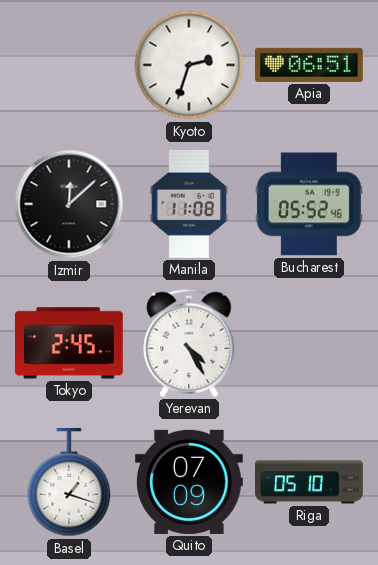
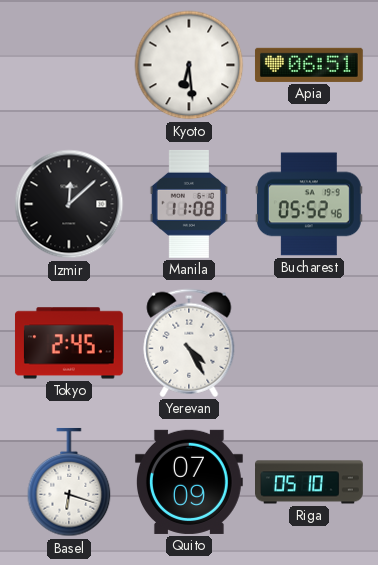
Kyoto: 2:33 -> 6:29 (189, 65)
Basel: 1:18 -> 6:18 (69, 482)
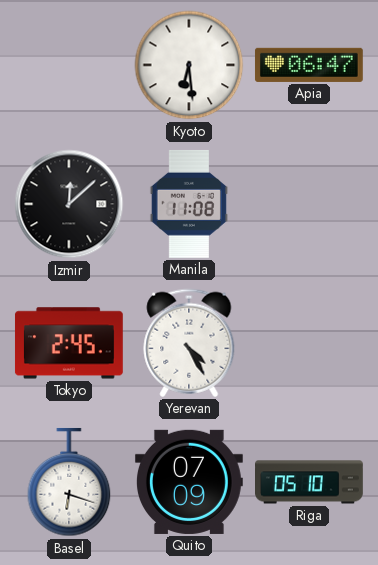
Apia: 06:51 -> 06:47 (309, 65)
Bucharest: 05:52 -> none (309, 204)
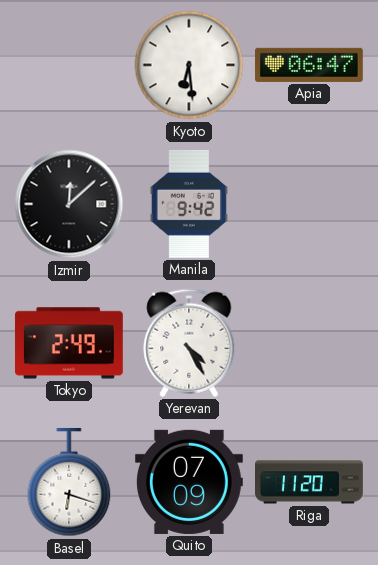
Manila: 11:08 -> 9:42 (189, 204)
Tokyo: 2:45 -> 2:49 (69, 343)
Riga: 05:10 -> 11:20 (310, 482)
